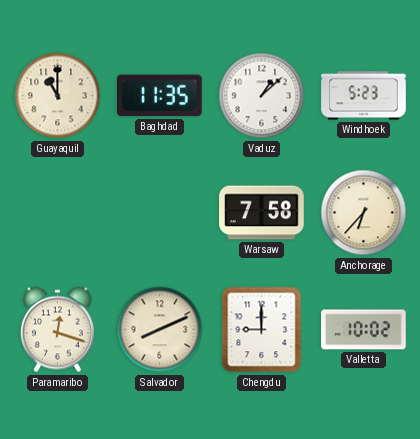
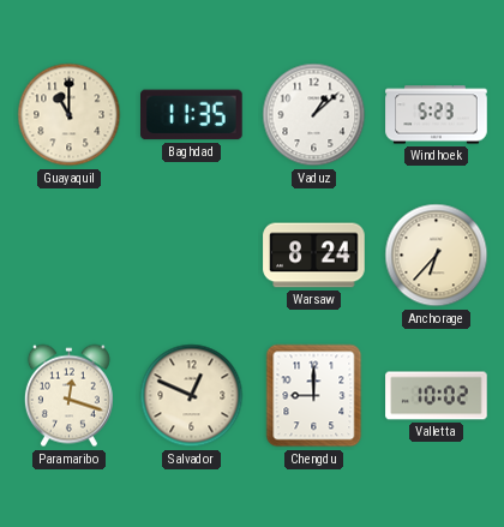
Warsaw: 7:58 -> 8:24 (314, 256)
Salvador: 8:11 -> 12:49 (192, 396)
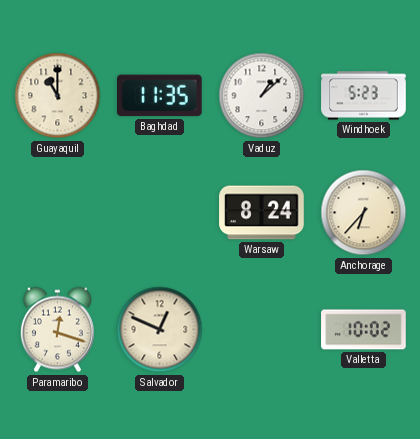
Chengdu: 9:00 -> none (314, 396)
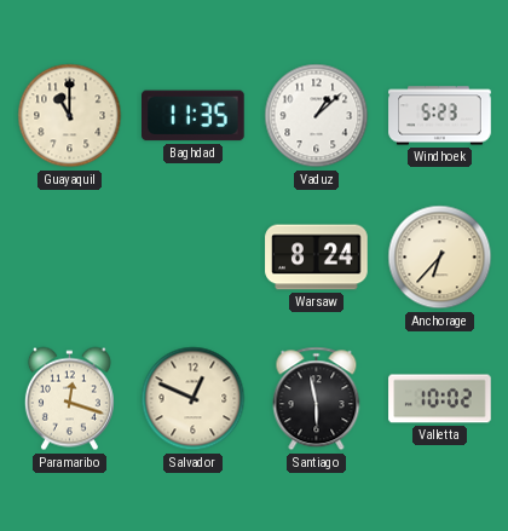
Santiago: none -> 5:58 (317, 399)
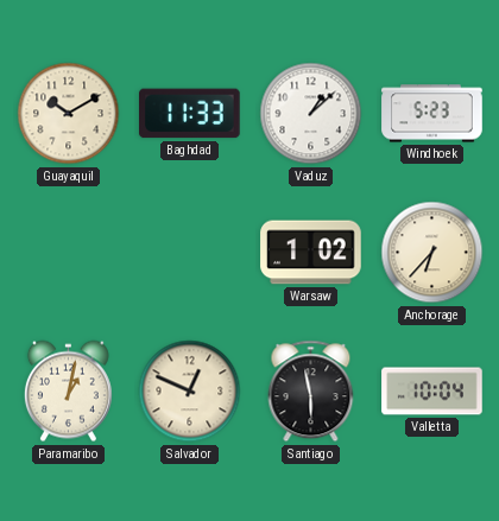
Guayaquil: 11:00 -> 10:10 (69, 114)
Baghdad: 11:35 -> 11:33 (190, 114)
Warsaw: 8:24 -> 1:02 (311, 253)
Paramaribo: 12:18 -> 1:02 (68, 392)
Valletta: 10:02 -> 10:04 (432, 392)
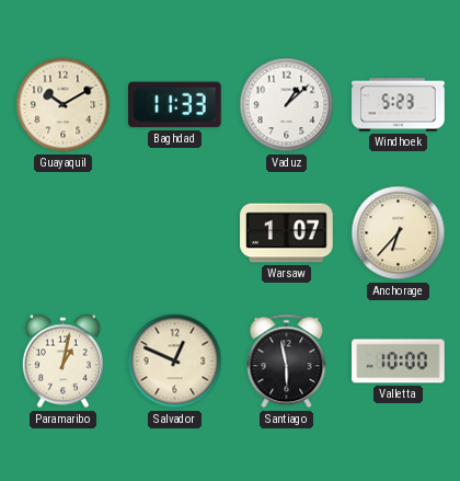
Warsaw: 1:02 -> 1:07 (287, 233)
Valletta: 10:04 -> 10:00 (399, 362)
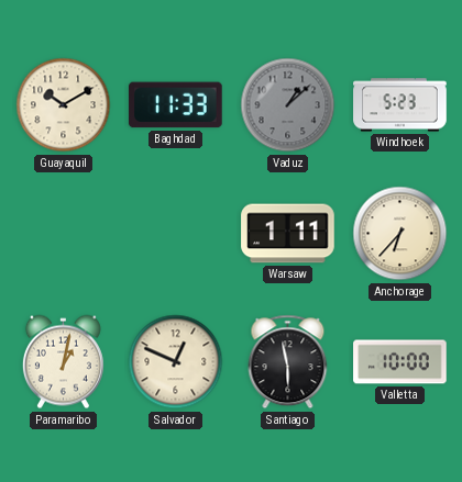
Vaduz dial: white -> grey (288, 105)
Warsaw: 1:07 -> 1:11 (288, 234)
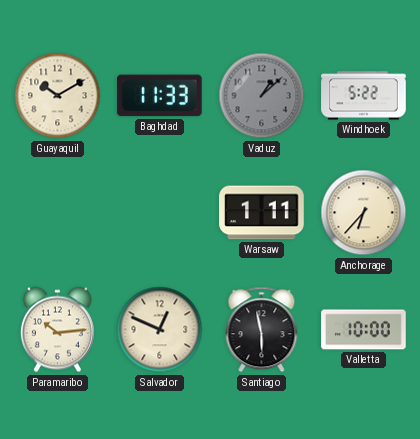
Windhoek: 5:23 -> 5:22 (364, 96)
Paramaribo: 1:02 -> 10:14 (57, 330)
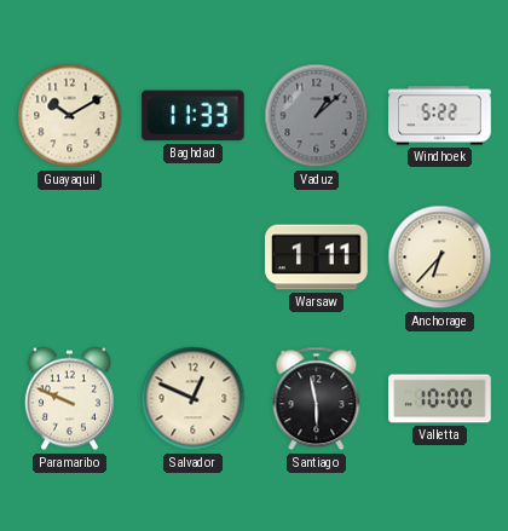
Paramaribo: 10:14 -> 9:49 (69, 399)
